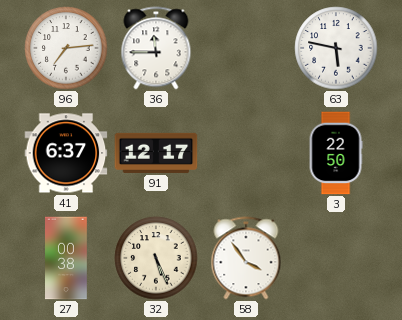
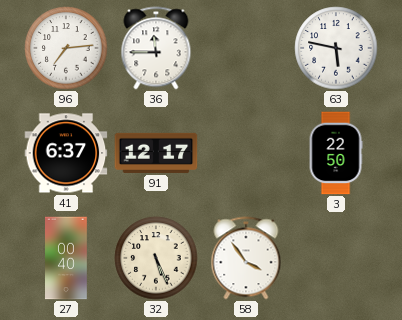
27: 00:38 -> 00:40 (67, 258)
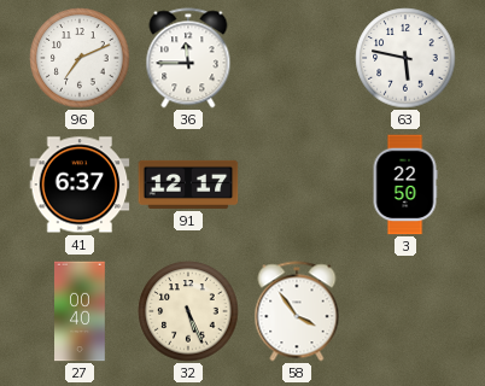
96: 7:14 -> 7:11 (80, 58)
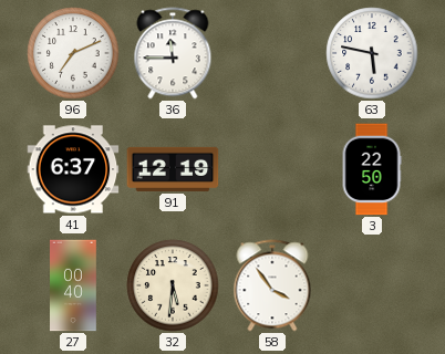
91: 12:17 -> 12:19 (173, 169)
32: 5:26 -> 5:31 (173, 285)
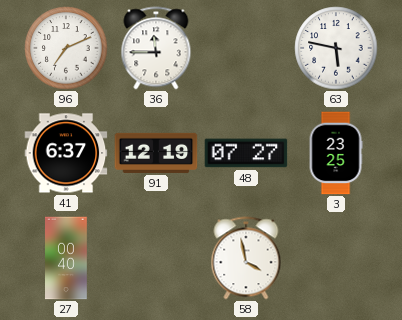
48: none -> 07:27 (246, 153)
3: 22:50 -> 23:25 (336, 153)
32: 5:31 -> none (173, 285)
58: 3:54 -> 3:58 (246, 258)
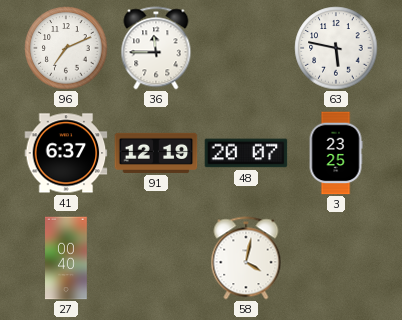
48: 07:27 -> 20:07 (246, 153)
58: 3:58 -> 4:02 (246, 258)
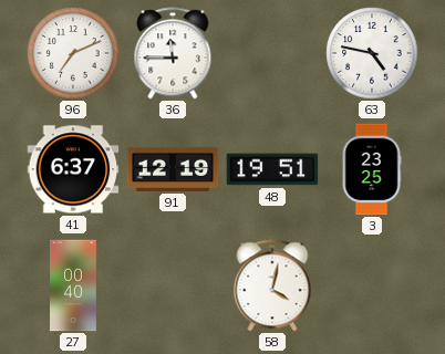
63: 5:47 -> 4:47 (372, 53)
48: 20:07 -> 19:51 (272, 169)
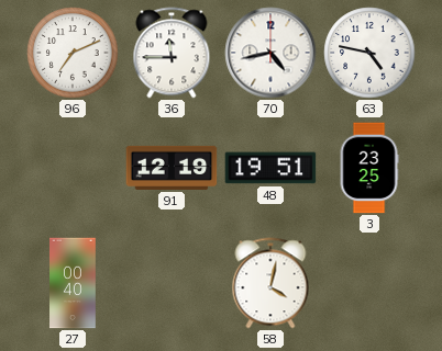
70: none -> 4:43 (270, 53)
41: 6:37 -> none (73, 169)
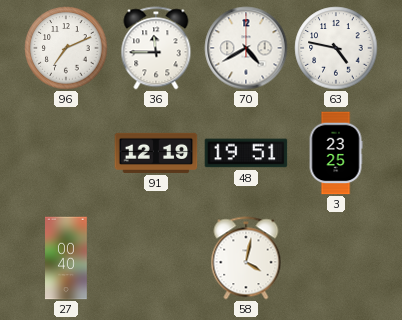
70: 4:43 -> 4:40 (246, 48)
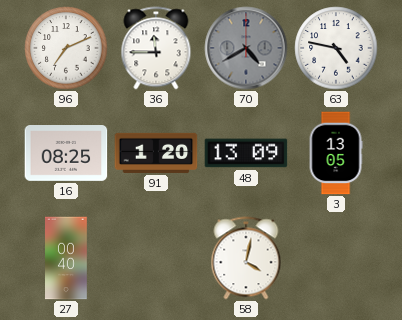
70 dial: white -> grey (246, 48)
16: none -> 08:25 (66, 154)
91: 12:19 -> 1:20 (156, 153)
48: 19:51 -> 13:09 (246, 153)
3: 23:25 -> 13:05 (336, 153)
